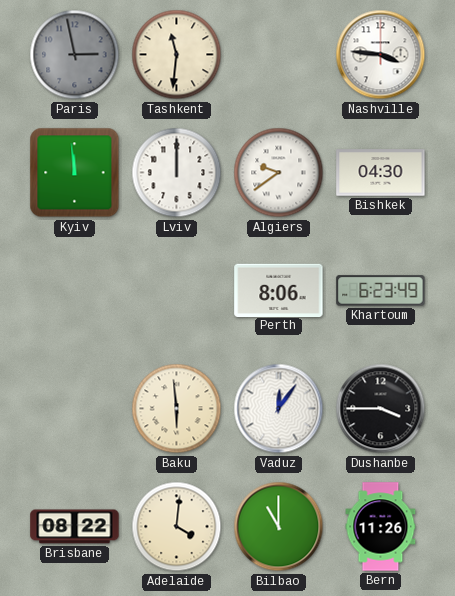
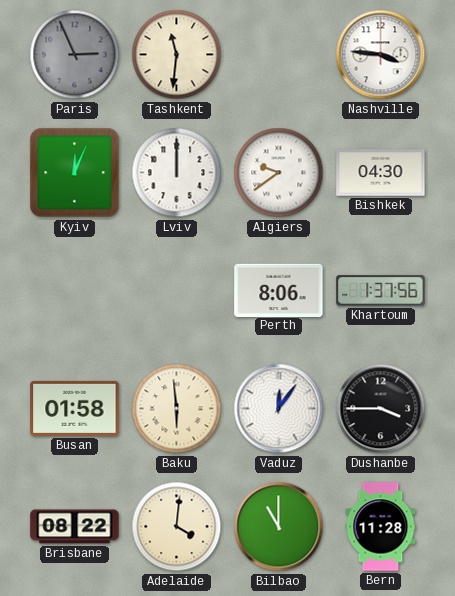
Paris: 2:58 -> 2:56 (75, 55)
Kyiv: 11:59 -> 12:04 (75, 173)
Khartoum: 6:23 -> 1:37 (381, 291)
Busan: none -> 01:58 (75, 408)
Bern: 11:26 -> 11:28 (381, 527)
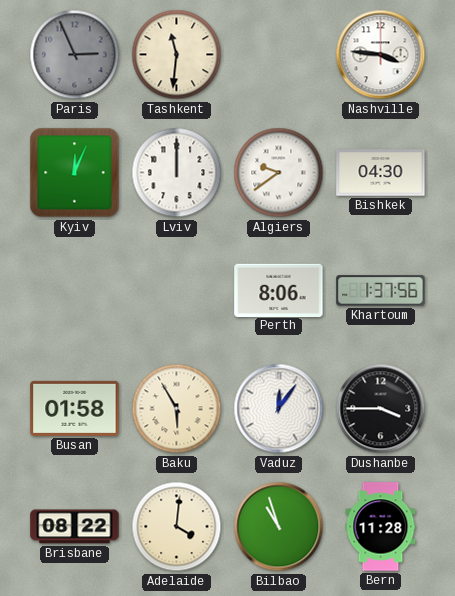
Baku: 5:59 -> 5:55 (177, 409)
Bilbao: 11:00 -> 10:57 (279, 527)
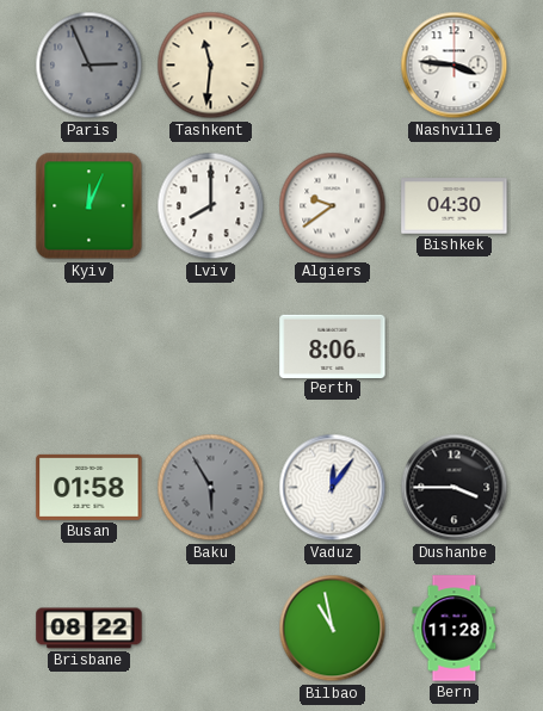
Lviv: 12:00 -> 8:00 (211, 206)
Khartoum: 1:37 -> none (381, 291)
Baku dial: cream -> grey (211, 488)
Adelaide: 4:01 -> none (177, 527)
Bilbao: 10:57 -> 10:58 (333, 629)
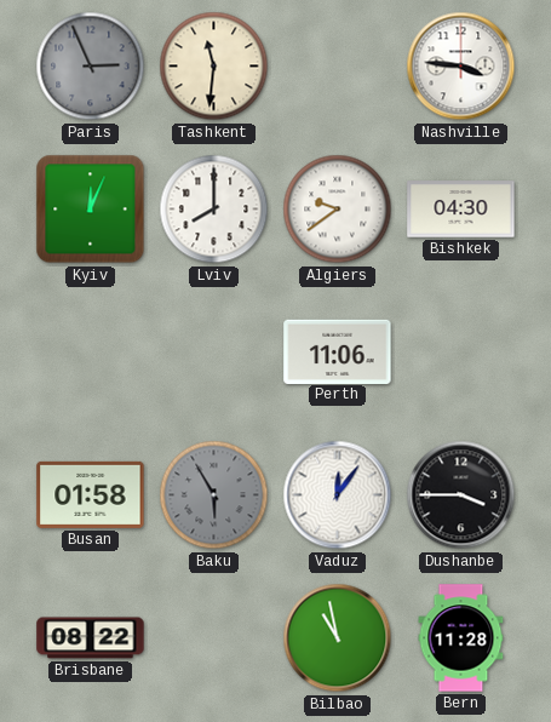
Perth: 8:06 -> 11:06 (338, 351)
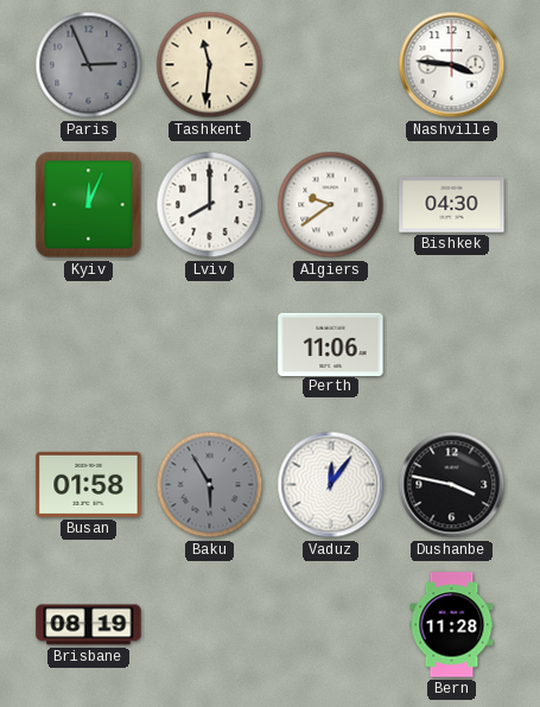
Dushanbe: 3:45 -> 3:47 (452, 485)
Brisbane: 08:22 -> 08:19 (89, 625)
Bilbao: 10:58 -> none (338, 638)
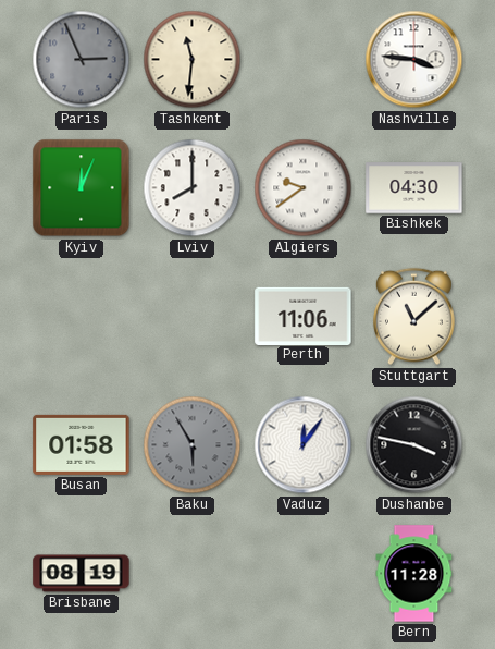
Stuttgart: none -> 11:08 (414, 317)
